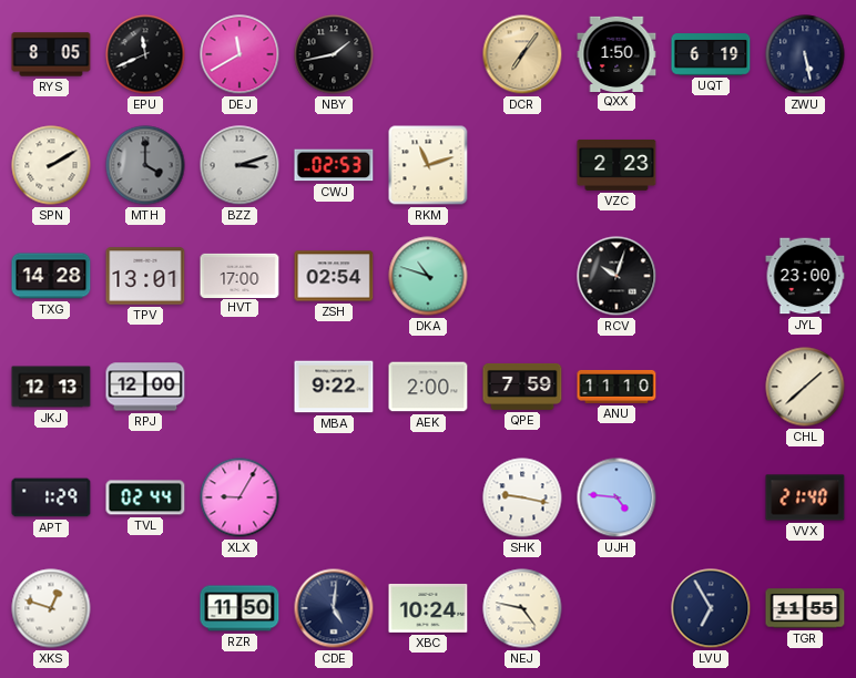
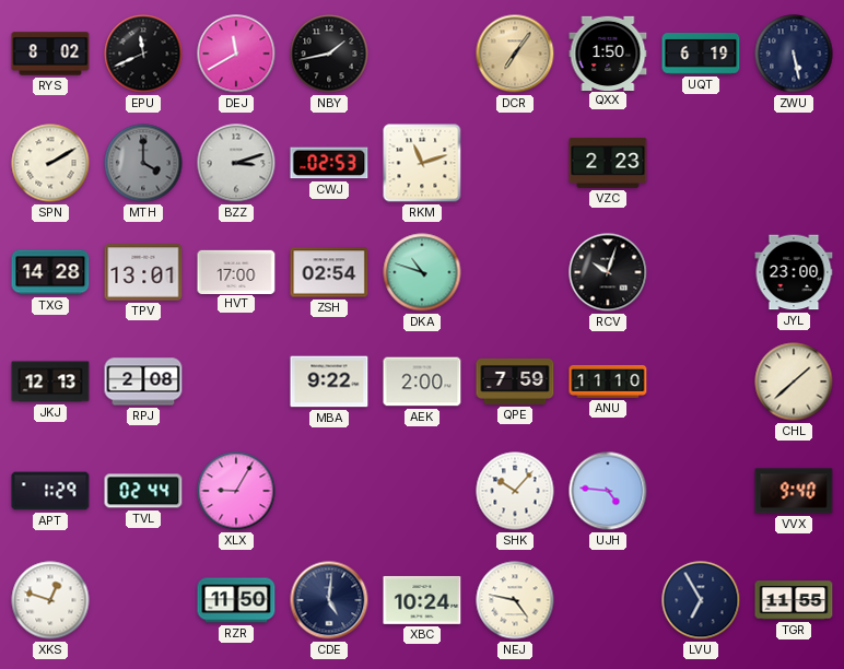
RYS: 8:05 -> 8:02 (50, 54)
RPJ: 12:00 -> 2:08 (143, 382)
SHK: 9:17 -> 10:07 (515, 491)
VVX: 21:40 -> 9:40 (794, 491)
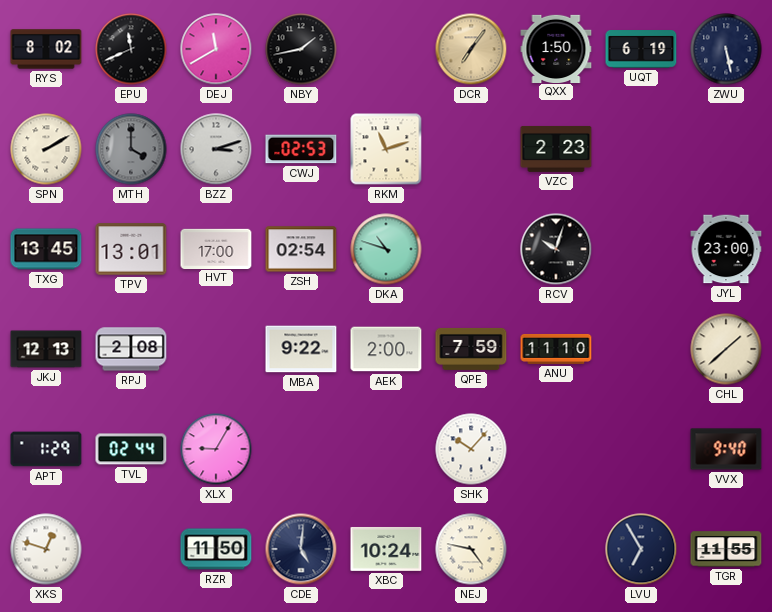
TXG: 14:28 -> 13:45 (46, 249)
UJH: 4:46 -> none (608, 491)
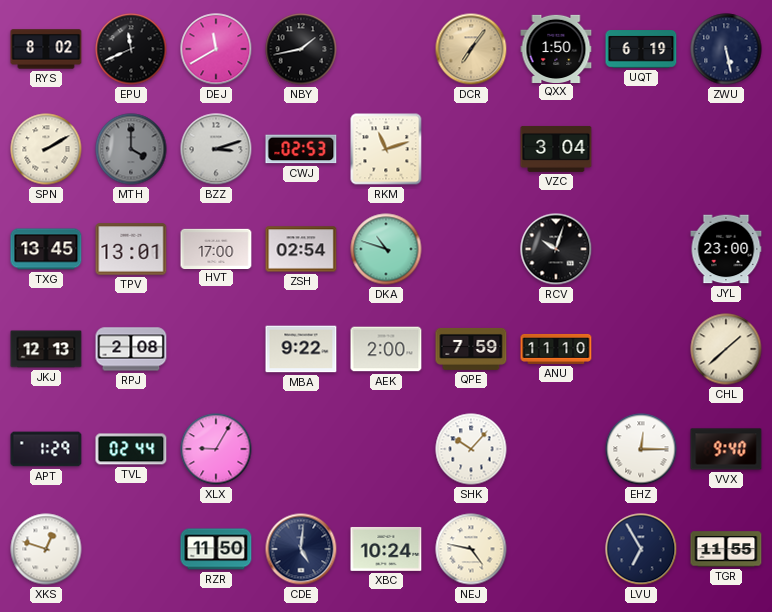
VZC: 2:23 -> 3:04 (556, 149)
EHZ: none -> 12:15 (641, 449)
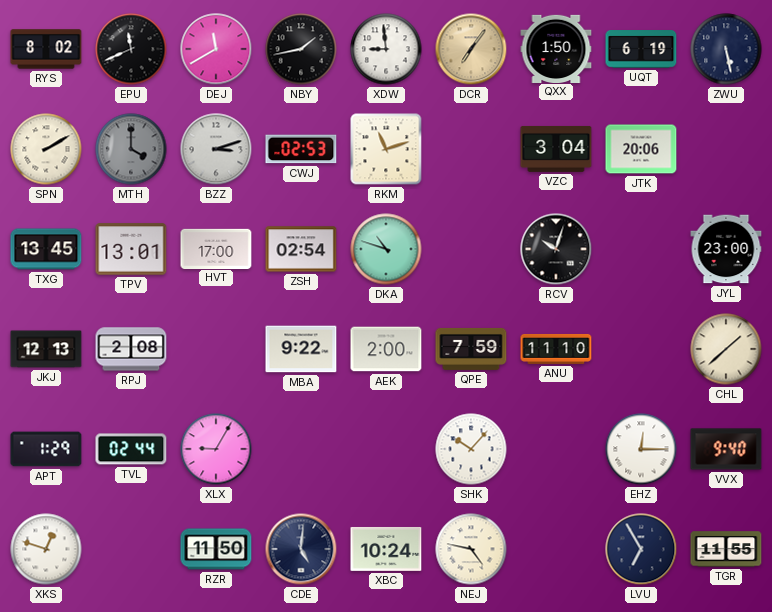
XDW: none -> 8:59 (386, 49)
JTK: none -> 20:06 (641, 149)
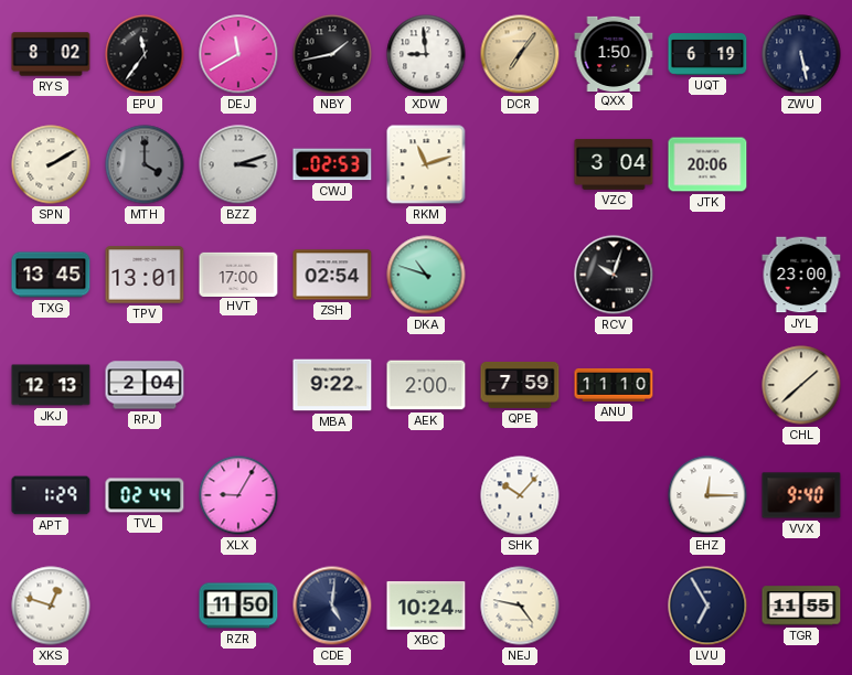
EPU: 11:41 -> 11:36 (145, 54)
RPJ: 2:08 -> 2:04 (145, 385)
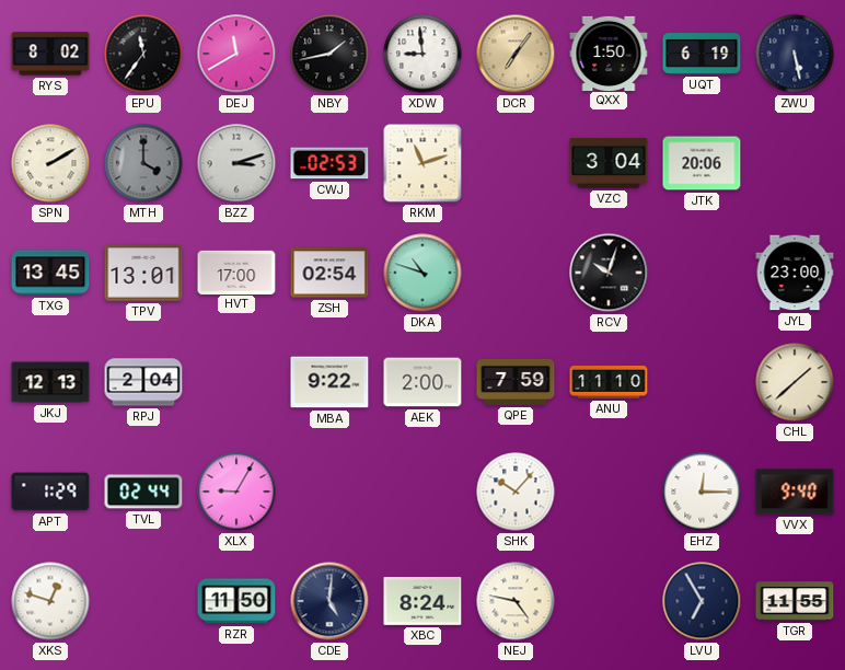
XBC: 10:24 -> 8:24 (422, 601)
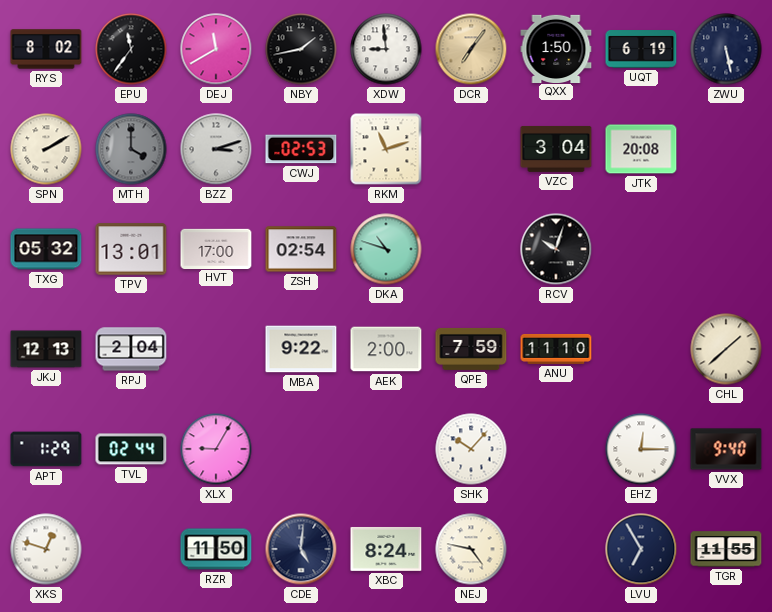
JTK: 20:06 -> 20:08 (641, 149)
TXG: 13:45 -> 05:32 (46, 249)
JYL: 23:00 -> none (795, 273)
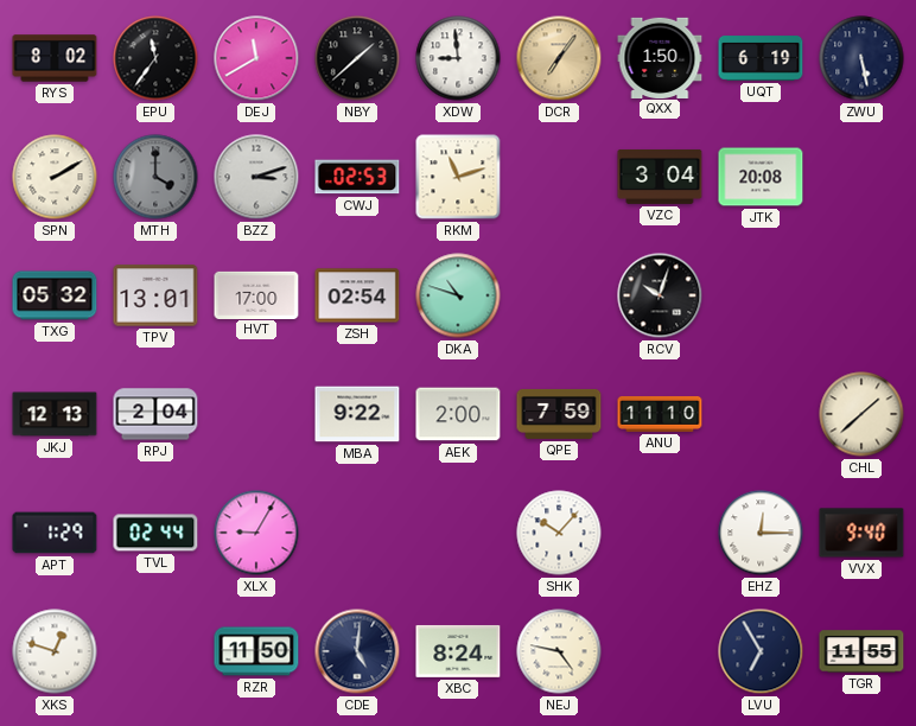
NBY: 1:43 -> 1:38 (357, 58)
